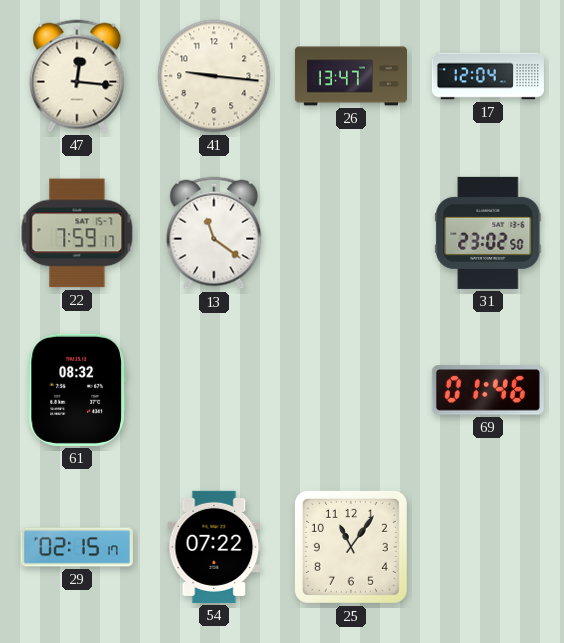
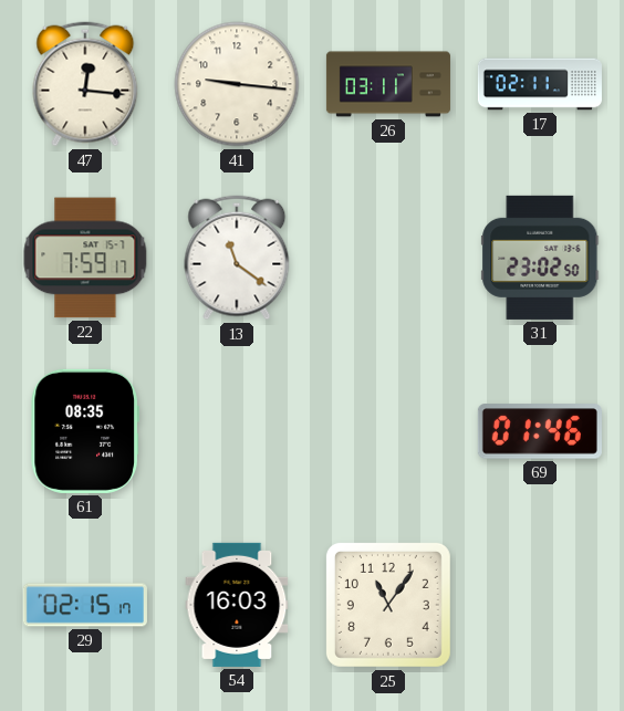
26: 13:47 -> 03:11 (388, 84)
17: 12:04 -> 02:11 (540, 84)
61: 08:32 -> 08:35 (85, 431)
54: 07:22 -> 16:03 (237, 605)
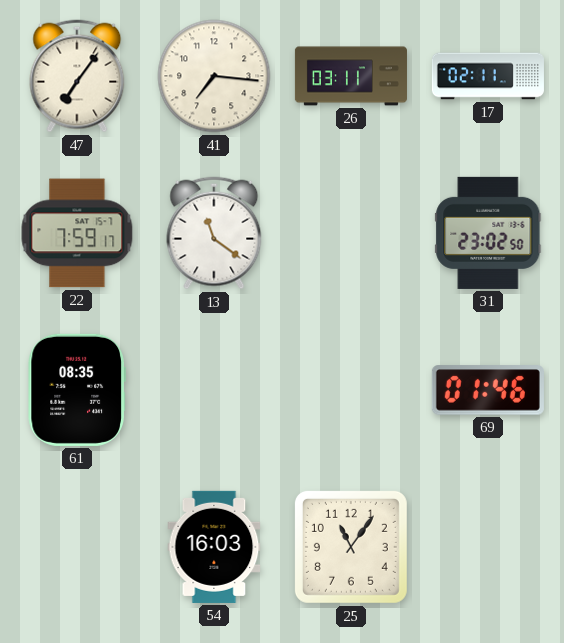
47: 12:16 -> 7:06 (77, 76)
41: 9:16 -> 7:16 (214, 76)
29: 02:15 -> none (85, 605)
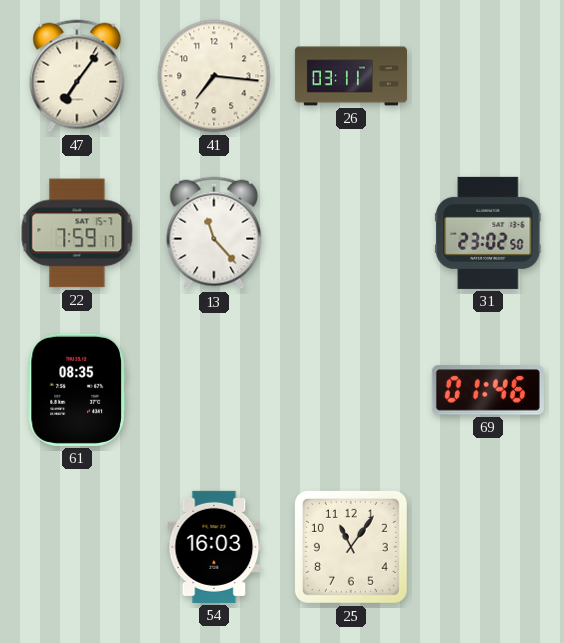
17: 02:11 -> none (488, 76)
13: 11:21 -> 11:23 (214, 233)
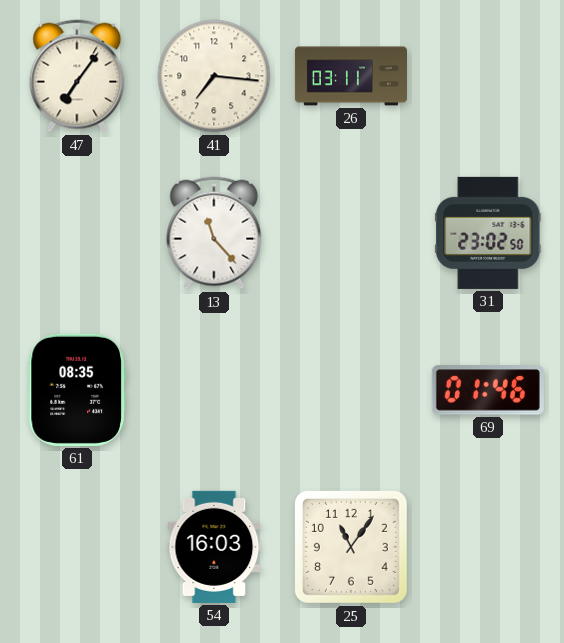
22: 7:59 -> none (77, 233)
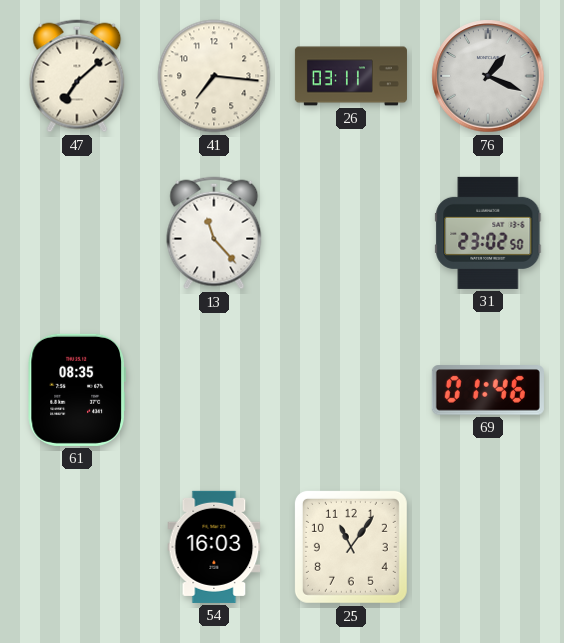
47: 7:06 -> 7:08 (77, 76)
76: none -> 1:19 (488, 76)
